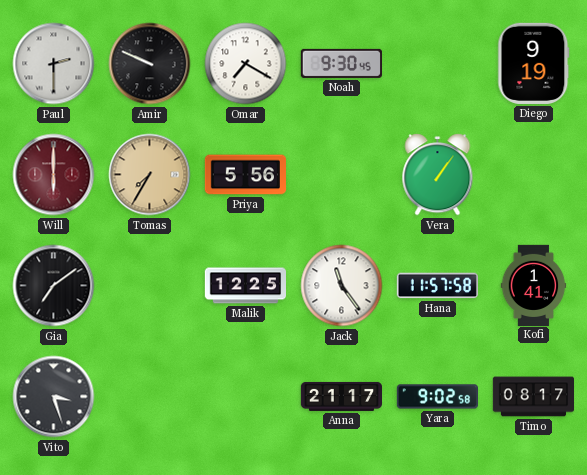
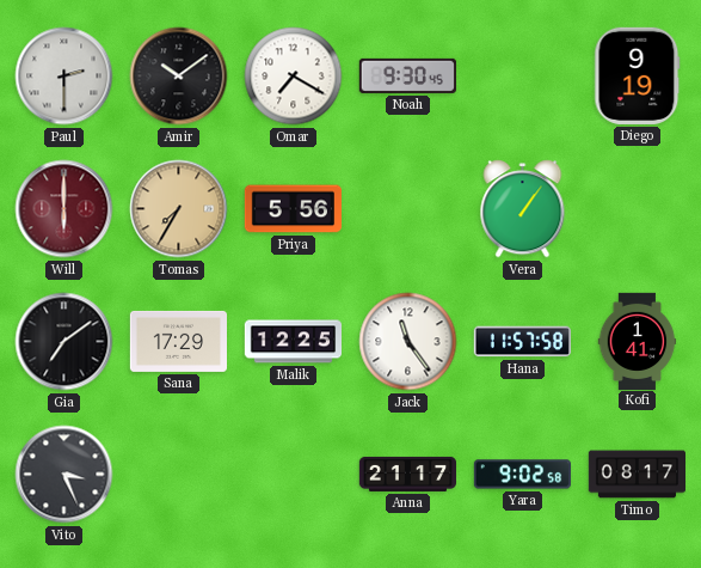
Amir: 9:49 -> 10:09 (179, 77)
Sana: none -> 17:29 (178, 341)
Vito: 3:27 -> 3:26 (64, 475)
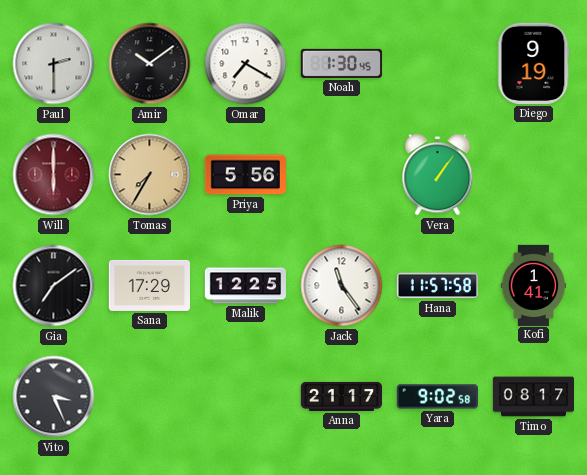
Noah: 9:30 -> 1:30 (341, 63)
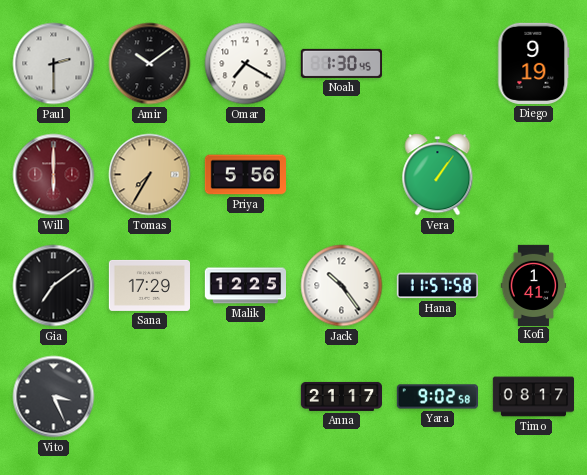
Jack: 11:24 -> 10:24 (342, 286)
